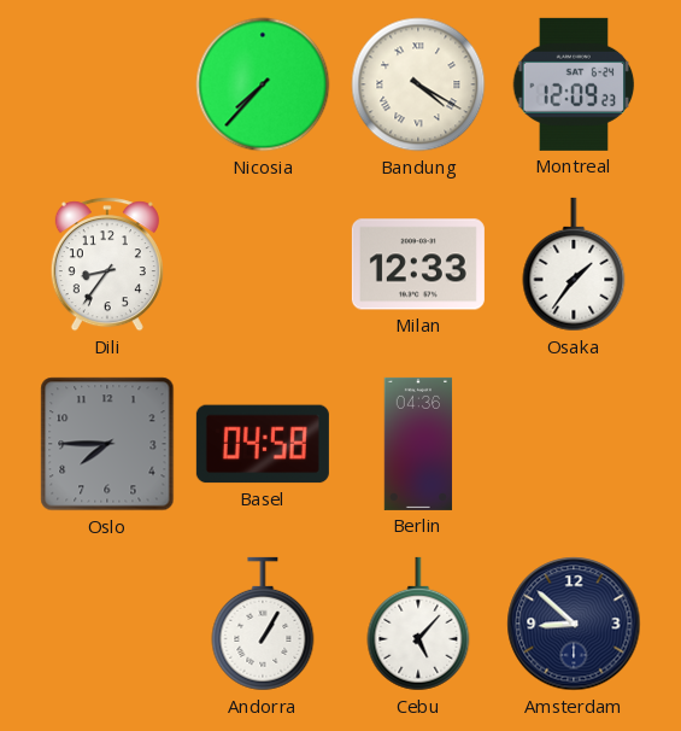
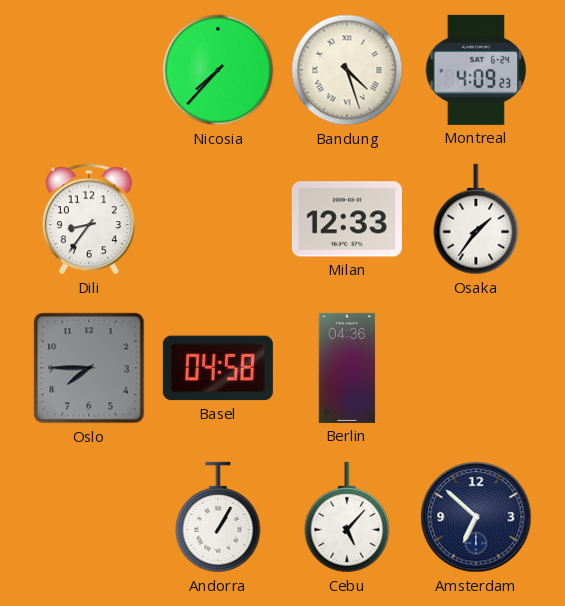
Bandung: 4:20 -> 4:27 (347, 70)
Montreal: 12:09 -> 4:09 (476, 70)
Amsterdam: 8:52 -> 6:52 (476, 517)
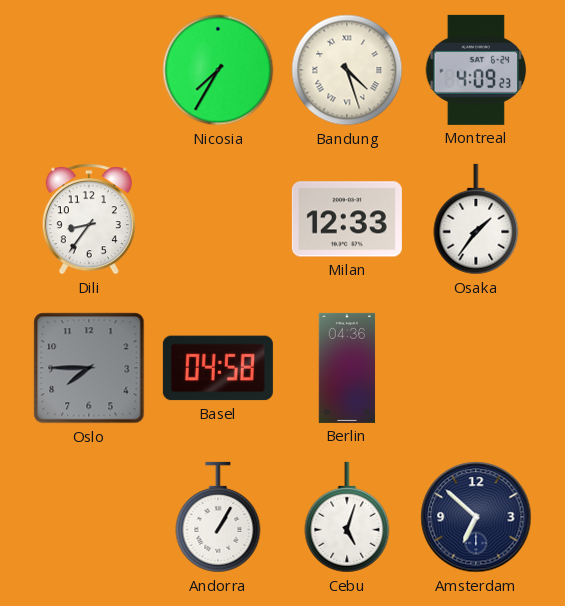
Nicosia: 7:37 -> 7:35 (218, 70)
Cebu: 5:07 -> 5:03 (347, 517)
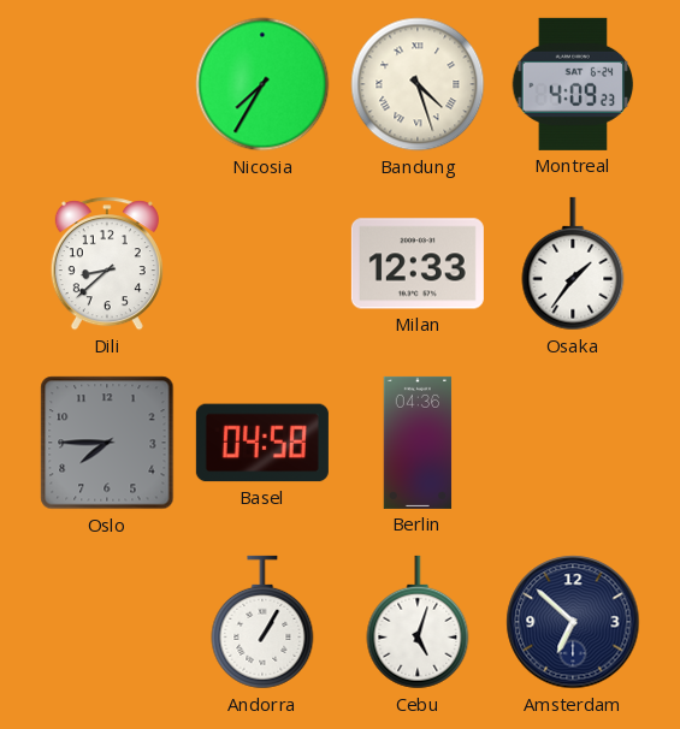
Dili: 8:36 -> 8:38 (107, 263)
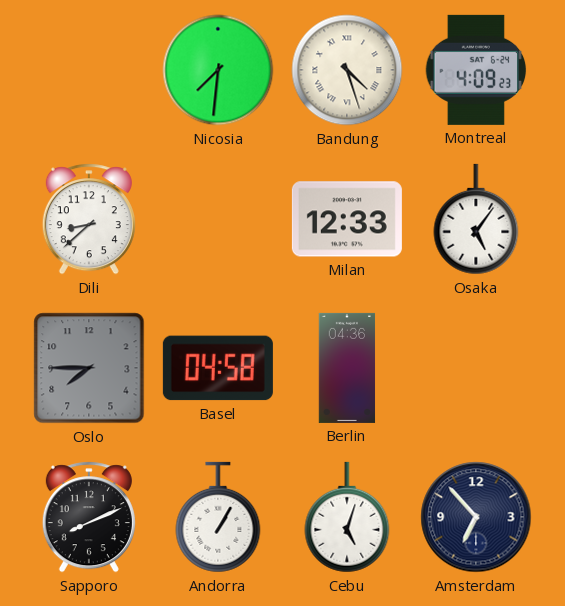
Nicosia: 7:35 -> 7:31 (218, 70)
Osaka: 1:36 -> 5:06 (476, 219)
Sapporo: none -> 8:11 (89, 517)
Amsterdam: 6:52 -> 6:53 (476, 517)
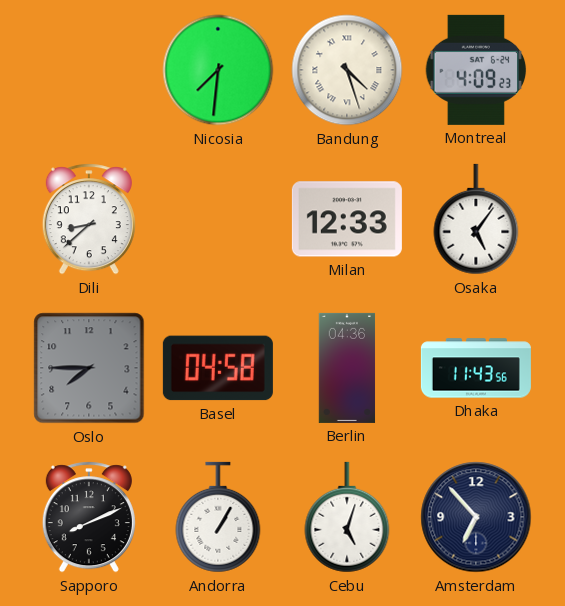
Dhaka: none -> 11:43 (476, 368)
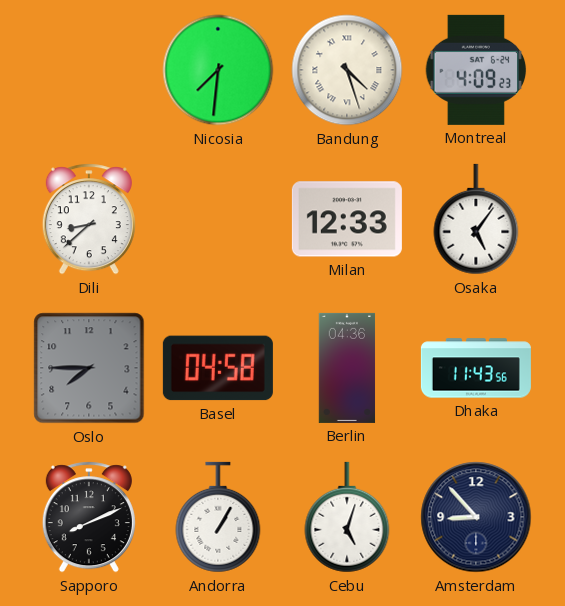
Amsterdam: 6:53 -> 8:53 (476, 517)
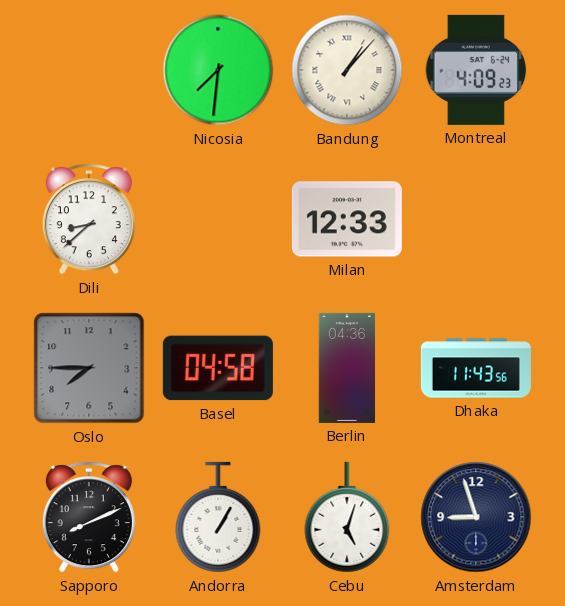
Bandung: 4:27 -> 1:07 (347, 70)
Osaka: 5:06 -> none (476, 219)
Amsterdam: 8:53 -> 8:57 (476, 517)
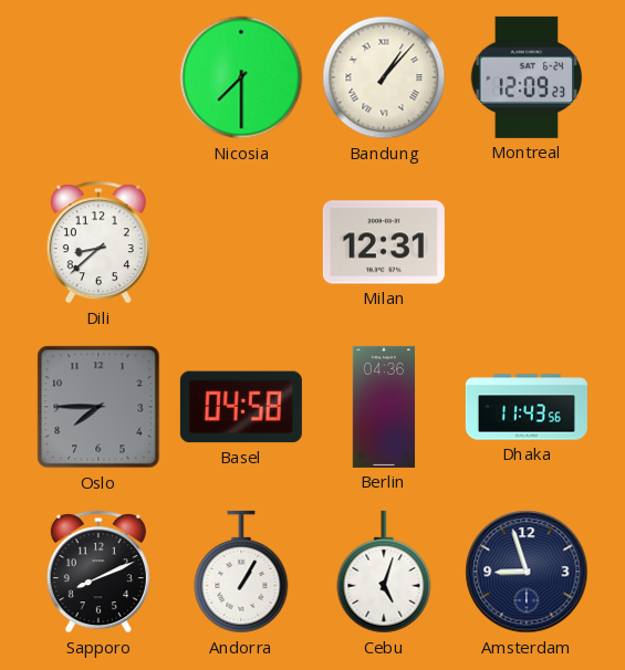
Nicosia: 7:31 -> 7:30 (241, 77)
Montreal: 4:09 -> 12:09 (527, 77)
Milan: 12:33 -> 12:31 (384, 242)
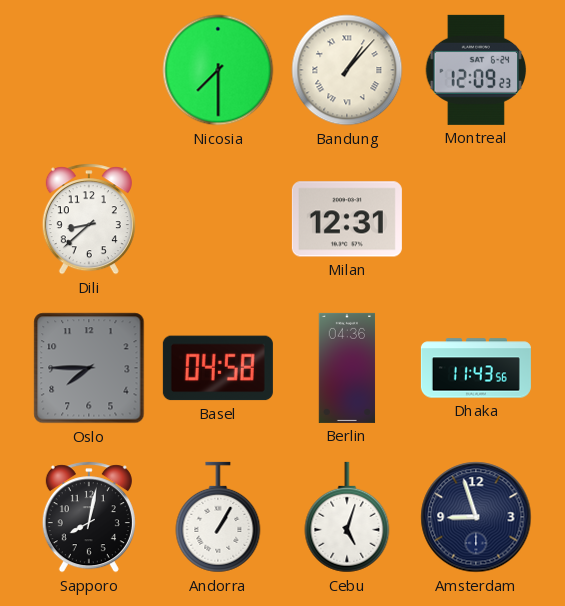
Sapporo: 8:11 -> 8:02 (89, 517)
